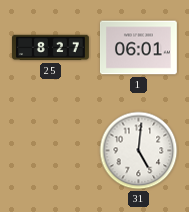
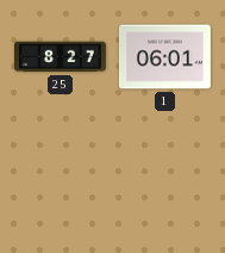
31: 5:01 -> none (139, 151)
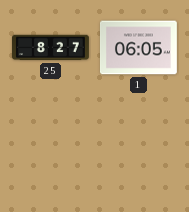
1: 06:01 -> 06:05 (138, 48)
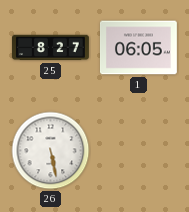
26: none -> 5:28 (51, 151)
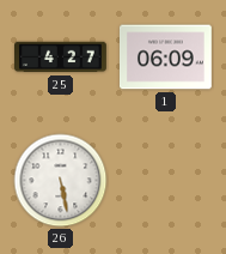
25: 8:27 -> 4:27 (61, 58)
1: 06:05 -> 06:09 (165, 58)
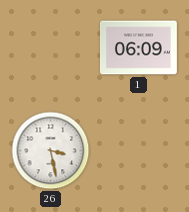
25: 4:27 -> none (61, 58)
26: 5:28 -> 3:28 (51, 151)
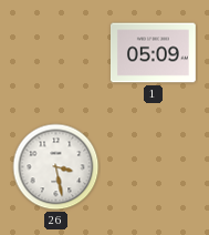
1: 06:09 -> 05:09 (153, 53)
